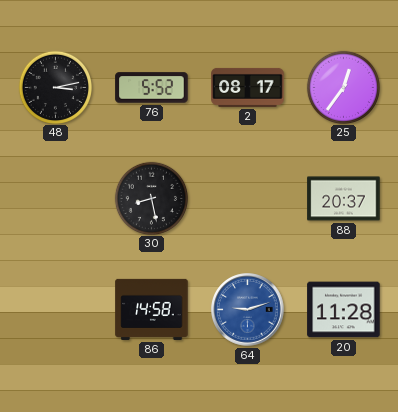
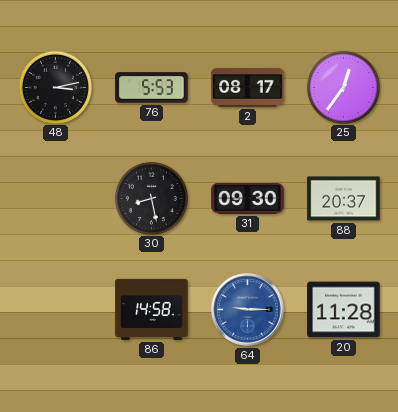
76: 5:52 -> 5:53 (152, 88)
31: none -> 09:30 (248, 198)
64: 9:12 -> 9:15 (248, 310)
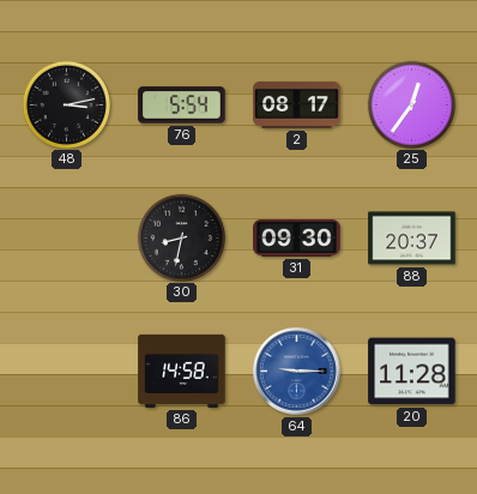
76: 5:53 -> 5:54 (182, 106)
30: 8:28 -> 8:32 (181, 237)
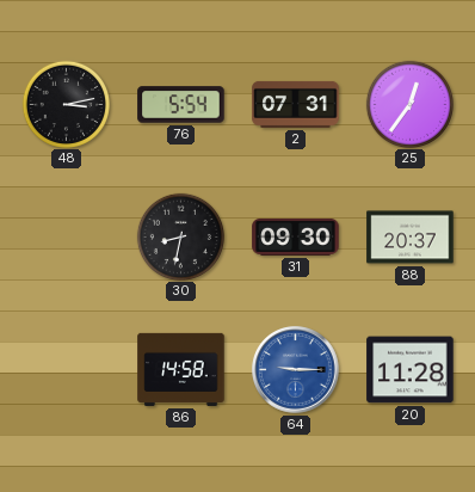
2: 08:17 -> 07:31 (296, 104)
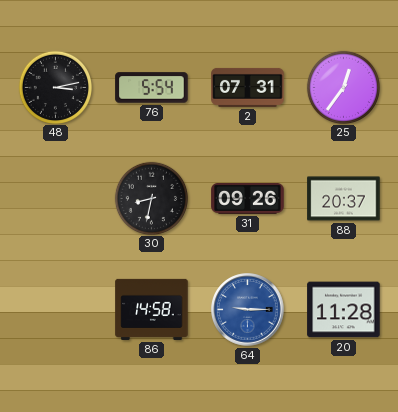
31: 09:30 -> 09:26 (248, 198)
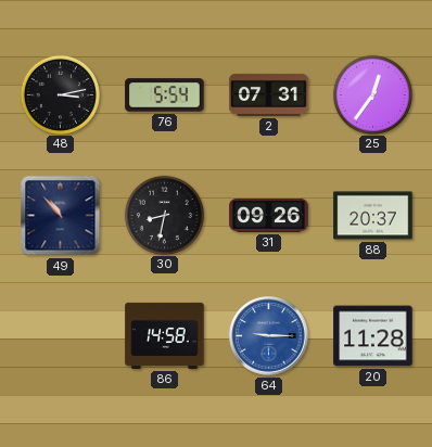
49: none -> 10:53 (61, 216)
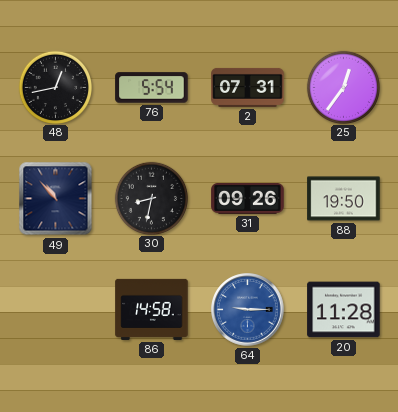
48: 3:13 -> 12:43 (55, 87)
88: 20:37 -> 19:50 (344, 199)
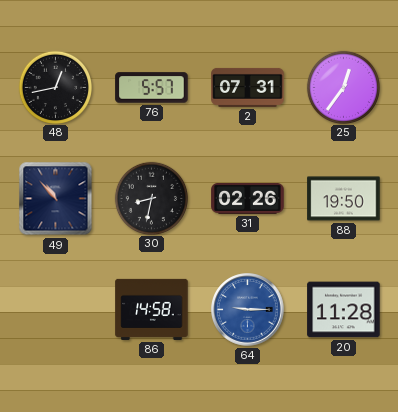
76: 5:54 -> 5:57 (152, 88)
31: 09:26 -> 02:26 (248, 198)
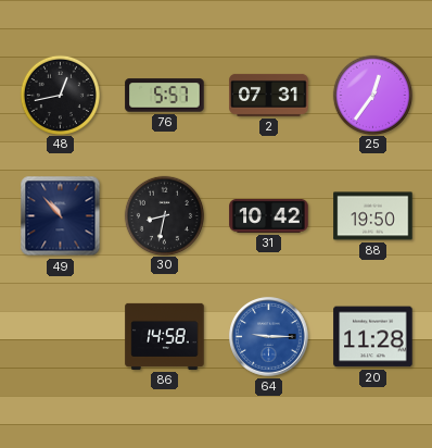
31: 02:26 -> 10:42 (269, 215)
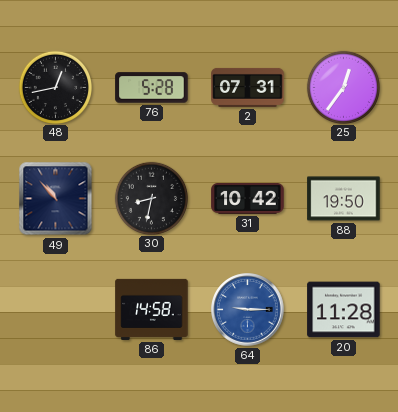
76: 5:57 -> 5:28 (152, 88)
